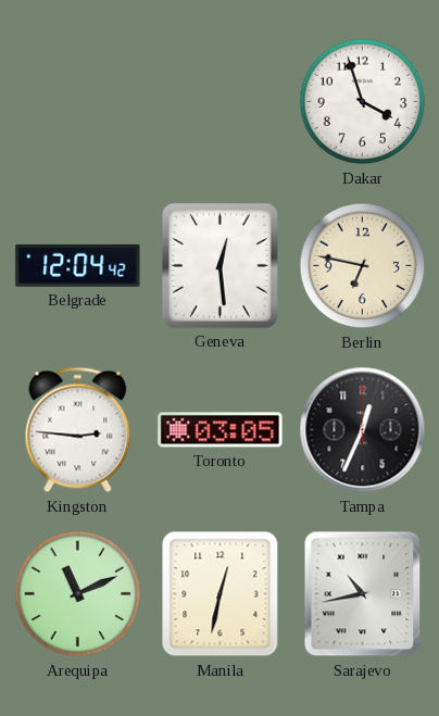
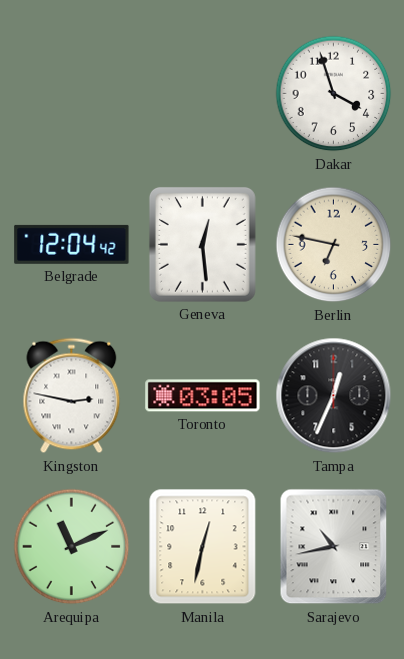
Kingston: 2:46 -> 2:47 (72, 396)
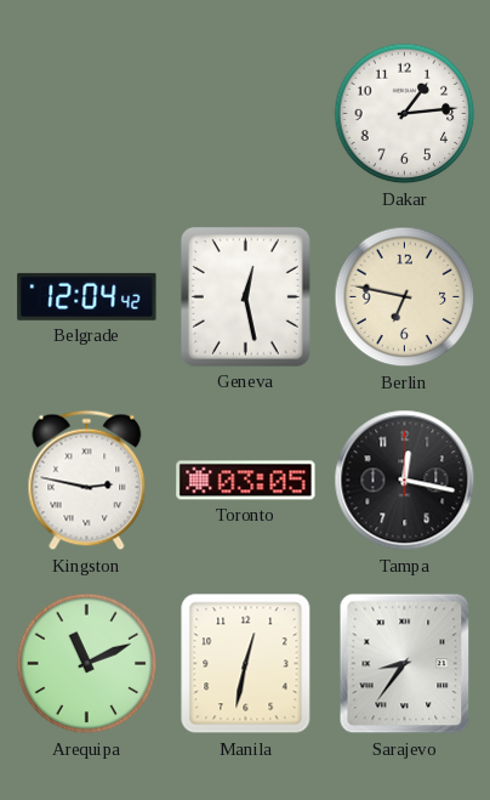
Dakar: 3:57 -> 1:14 (405, 114)
Geneva: 12:29 -> 12:28 (245, 296)
Tampa: 12:34 -> 12:17 (405, 481)
Sarajevo: 10:43 -> 8:36 (405, 664)
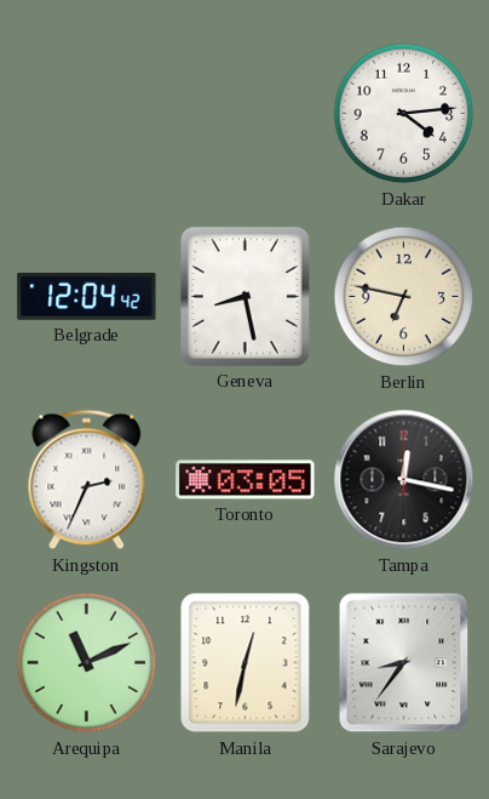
Dakar: 1:14 -> 4:14 (404, 114)
Geneva: 12:28 -> 8:28 (244, 296)
Kingston: 2:47 -> 2:34 (87, 480)
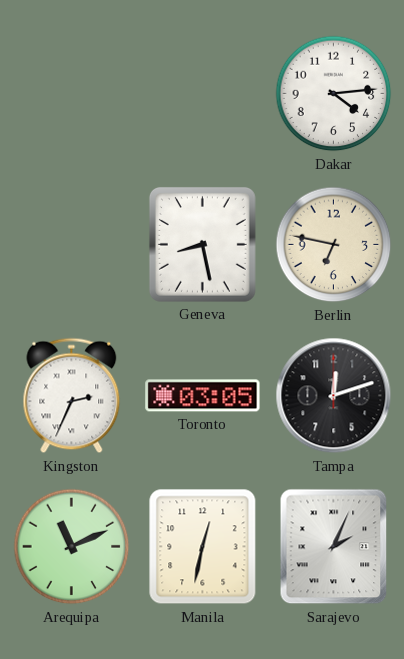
Belgrade: 12:04 -> none (87, 296)
Tampa: 12:17 -> 12:12 (334, 396)
Sarajevo: 8:36 -> 2:04 (334, 547)
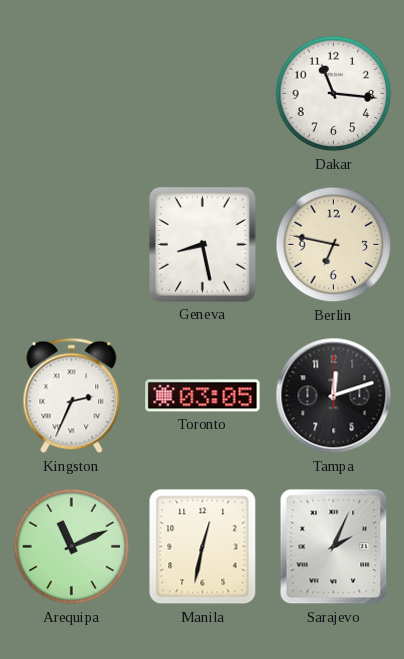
Dakar: 4:14 -> 11:16 (334, 94)
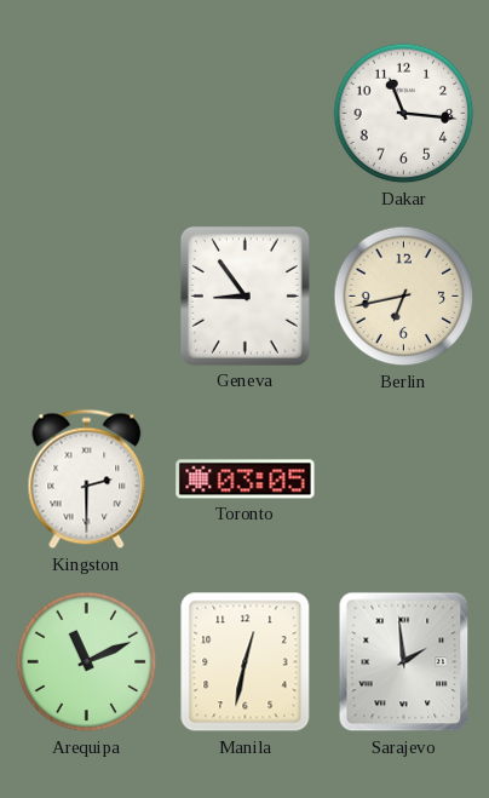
Geneva: 8:28 -> 8:54 (244, 295)
Berlin: 6:47 -> 6:43 (404, 297)
Kingston: 2:34 -> 2:30 (87, 480)
Tampa: 12:12 -> none (334, 396)
Sarajevo: 2:04 -> 1:59 (404, 662)
